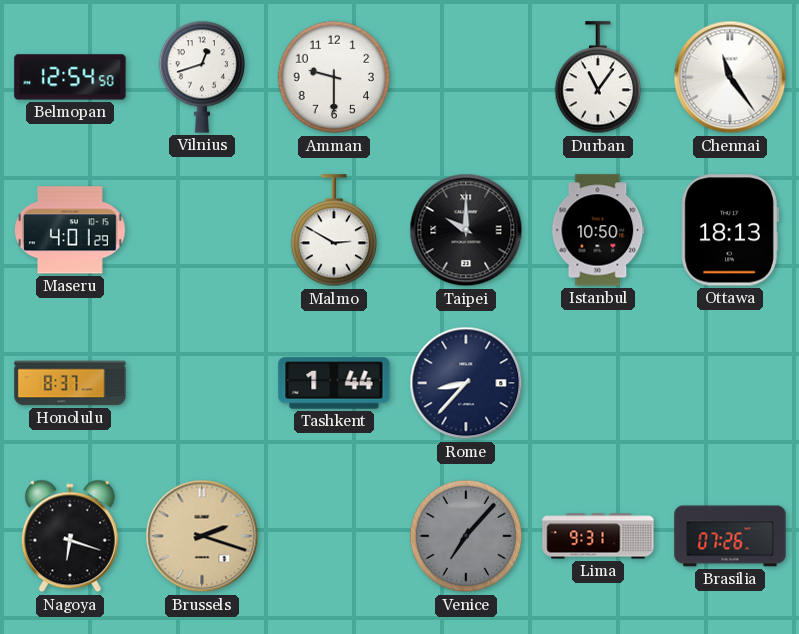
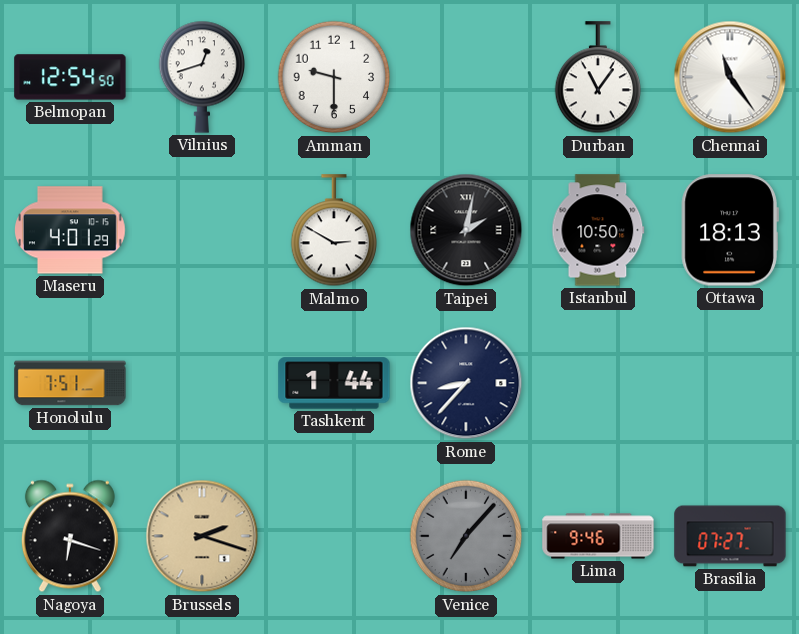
Taipei: 10:00 -> 2:02 (466, 230)
Honolulu: 8:37 -> 7:51 (70, 383)
Lima: 9:31 -> 9:46 (598, 536)
Brasilia: 07:26 -> 07:27 (730, 536)
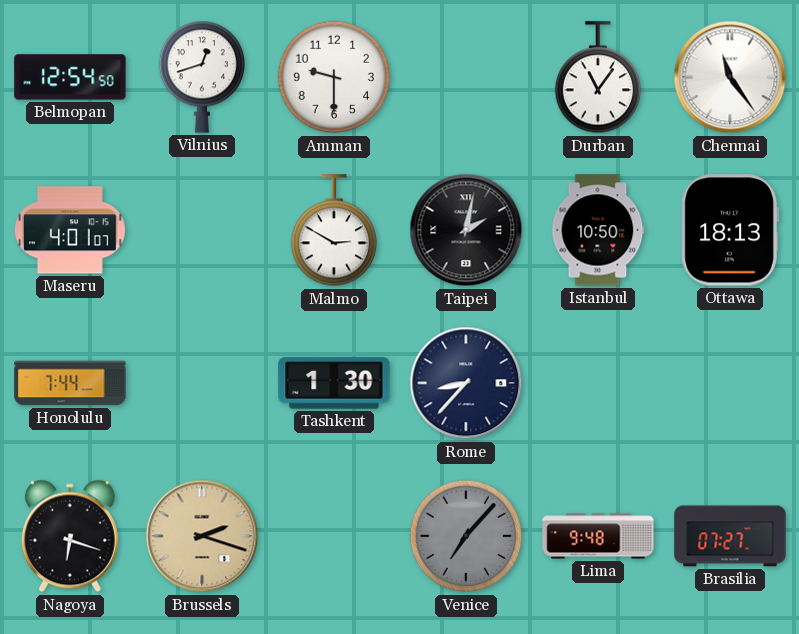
Maseru: 4:01:29 -> 4:01:07 (71, 230)
Honolulu: 7:51 -> 7:44 (70, 383)
Tashkent: 1:44 -> 1:30 (334, 383)
Lima: 9:46 -> 9:48 (598, 536)
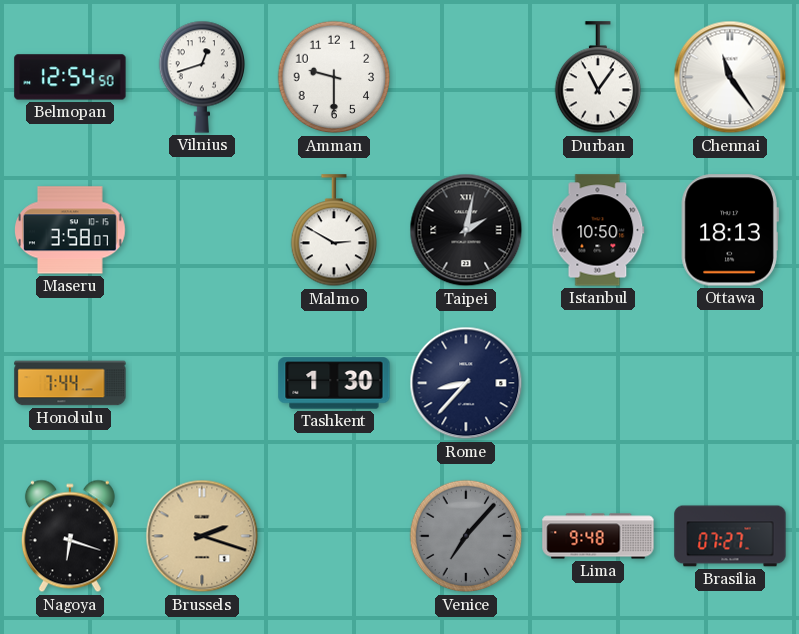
Maseru: 4:01 -> 3:58 (71, 230)
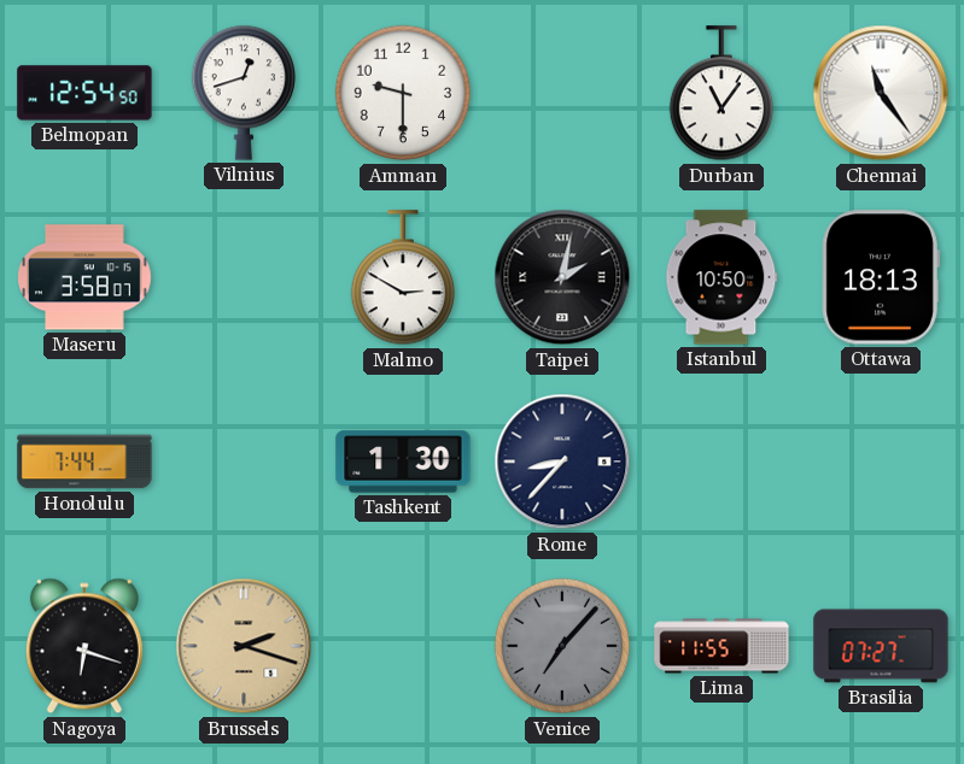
Lima: 9:48 -> 11:55 (721, 646)
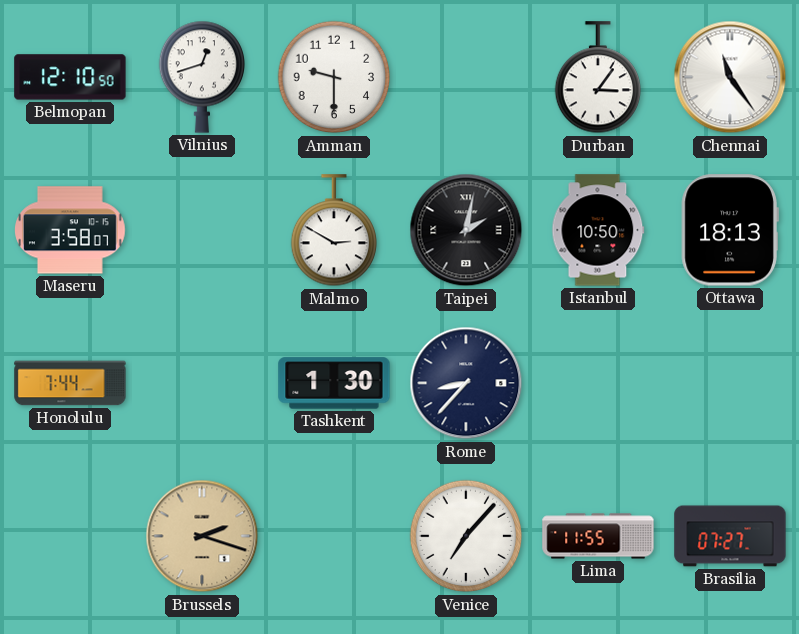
Belmopan: 12:54 -> 12:10 (70, 77)
Durban: 11:06 -> 3:06 (597, 78)
Nagoya: 6:18 -> none (84, 646)
Venice dial: grey -> white (466, 536)
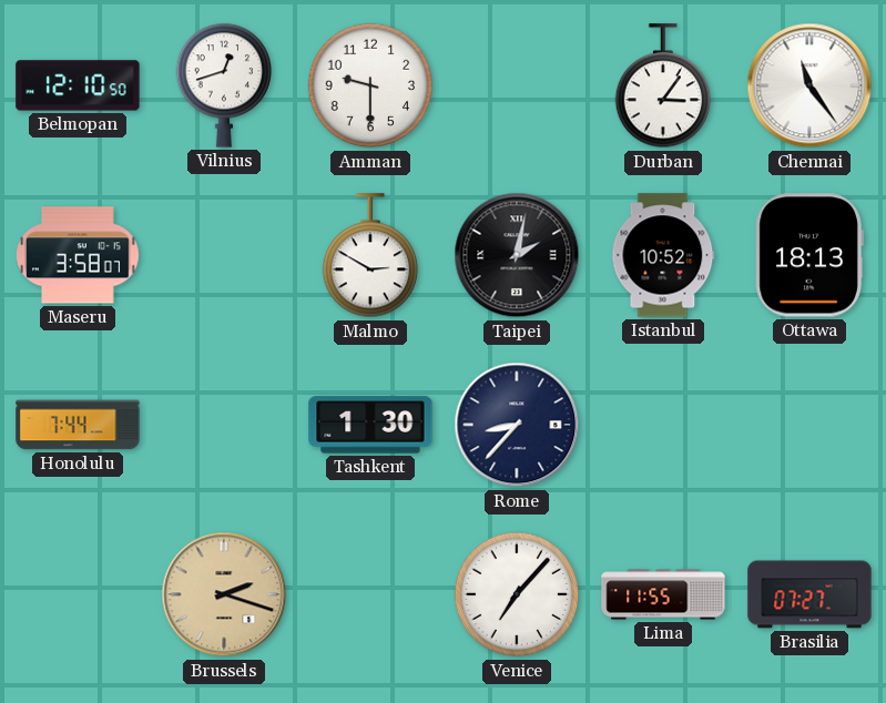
Istanbul: 10:50 -> 10:52 (663, 255)
